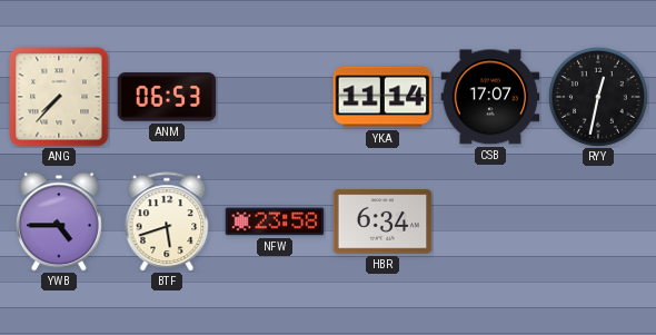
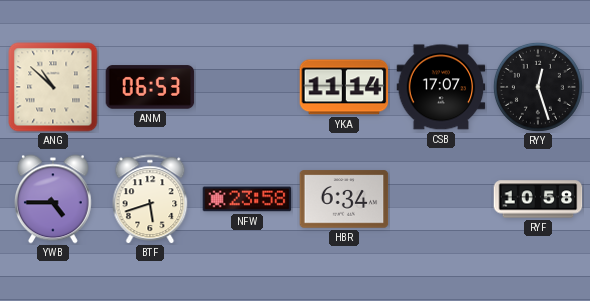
ANG: 7:37 -> 10:52 (53, 87)
RYY: 12:32 -> 12:27 (538, 87)
RYF: none -> 10:58 (538, 199)
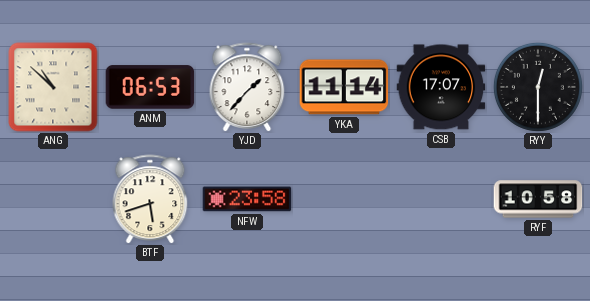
YJD: none -> 1:37 (247, 87)
RYY: 12:27 -> 12:30 (538, 87)
YWB: 4:45 -> none (53, 199)
HBR: 6:34 -> none (344, 199)
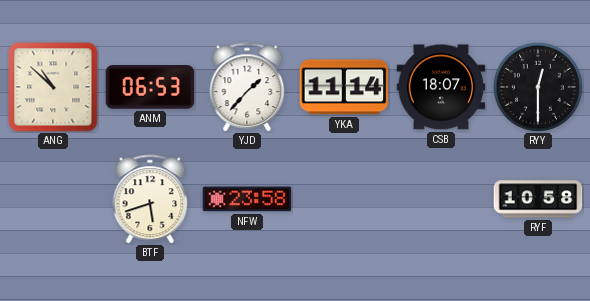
CSB: 17:07 -> 18:07 (441, 87)
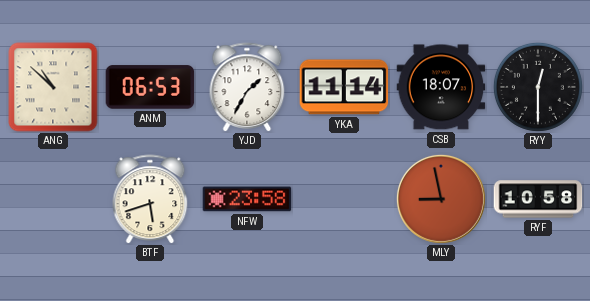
YJD: 1:37 -> 1:35 (247, 87)
MLY: none -> 8:58 (441, 199)
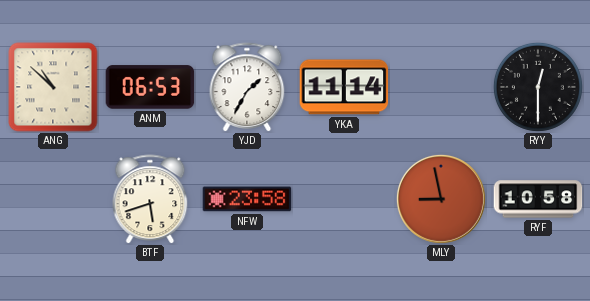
CSB: 18:07 -> none (441, 87)
